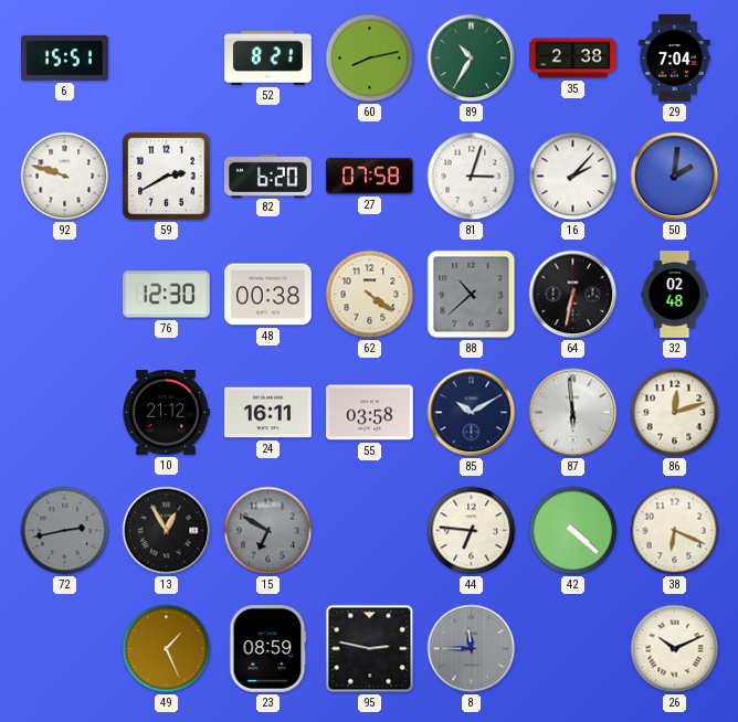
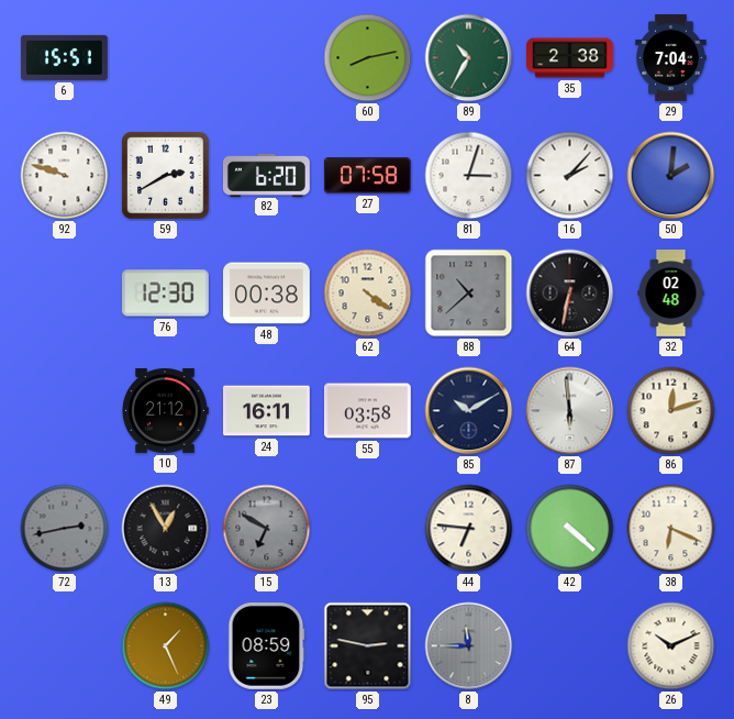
52: 8:21 -> none (268, 57)
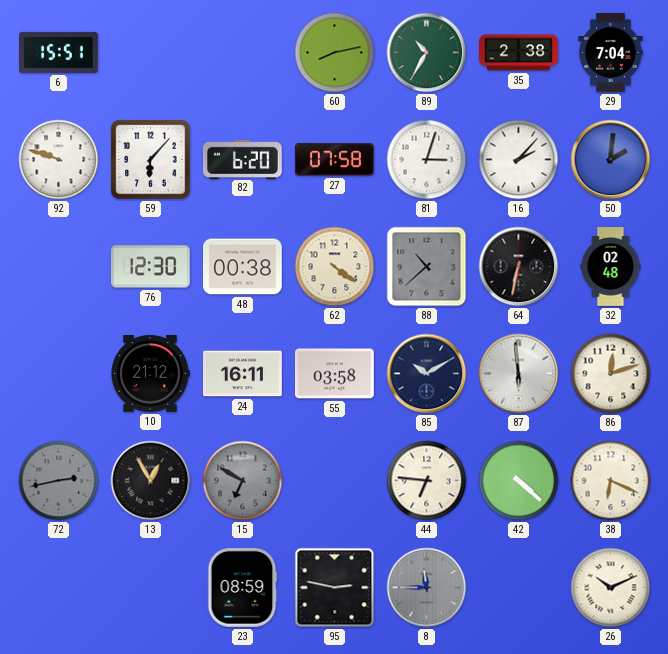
59: 2:40 -> 6:07 (151, 160)
49: 1:26 -> none (166, 646)
